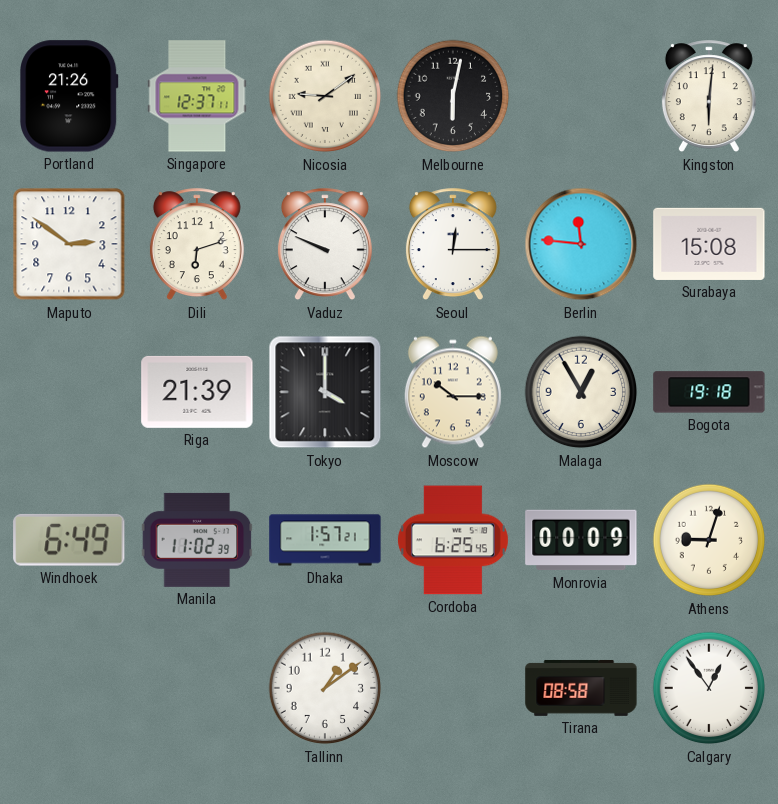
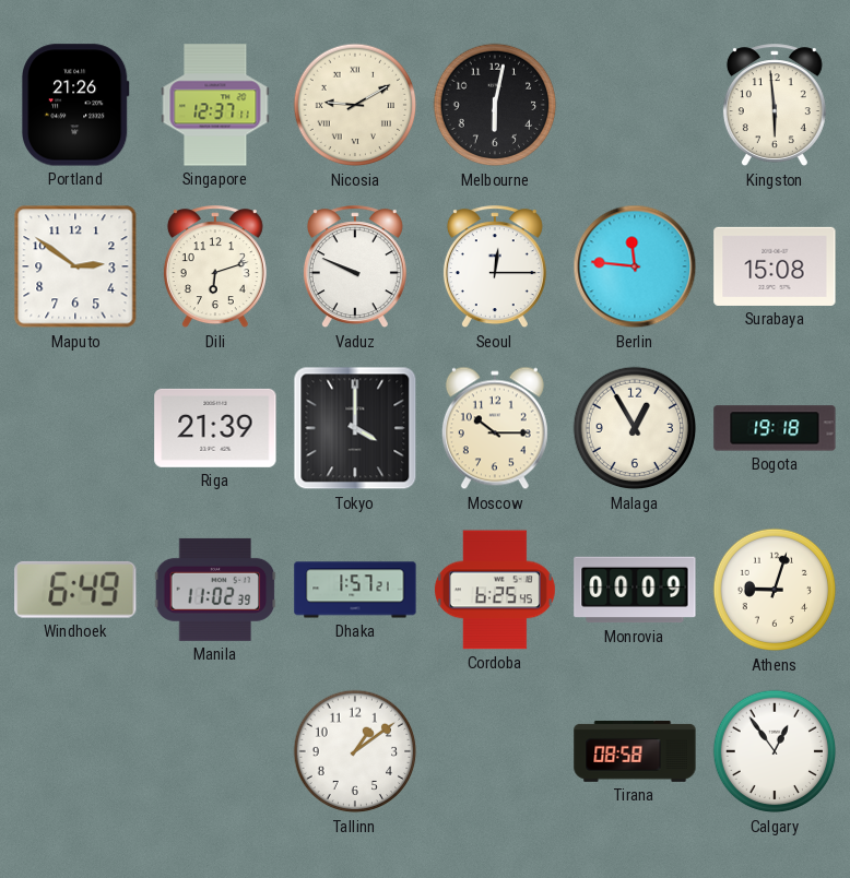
Nicosia: 9:09 -> 9:10 (355, 105)
Kingston: 6:01 -> 5:59 (775, 106)
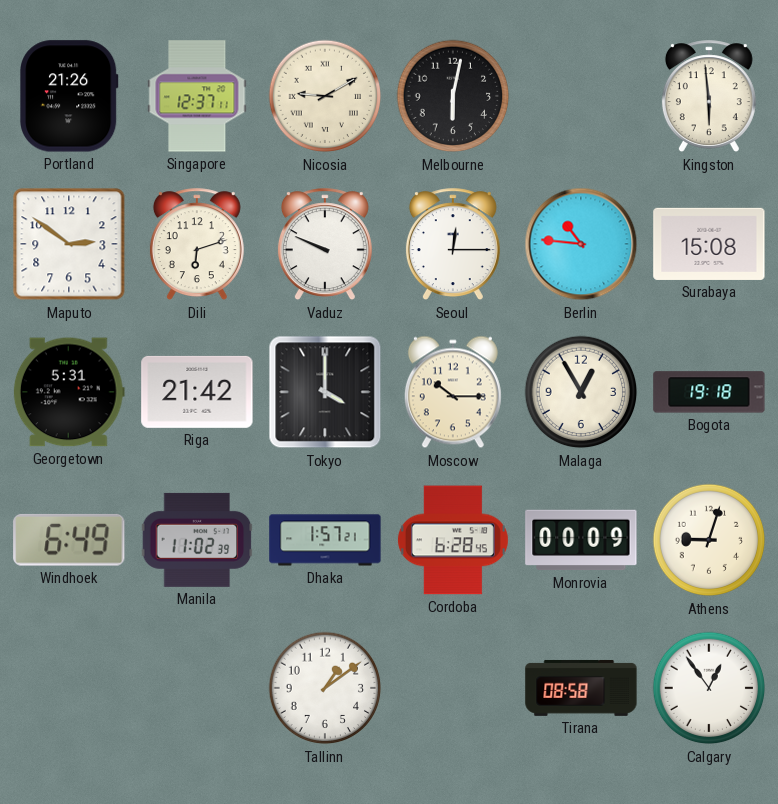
Berlin: 11:46 -> 10:46 (581, 244)
Georgetown: none -> 5:31 (69, 392)
Riga: 21:39 -> 21:42 (197, 392)
Cordoba: 6:25 -> 6:28 (453, 540)
